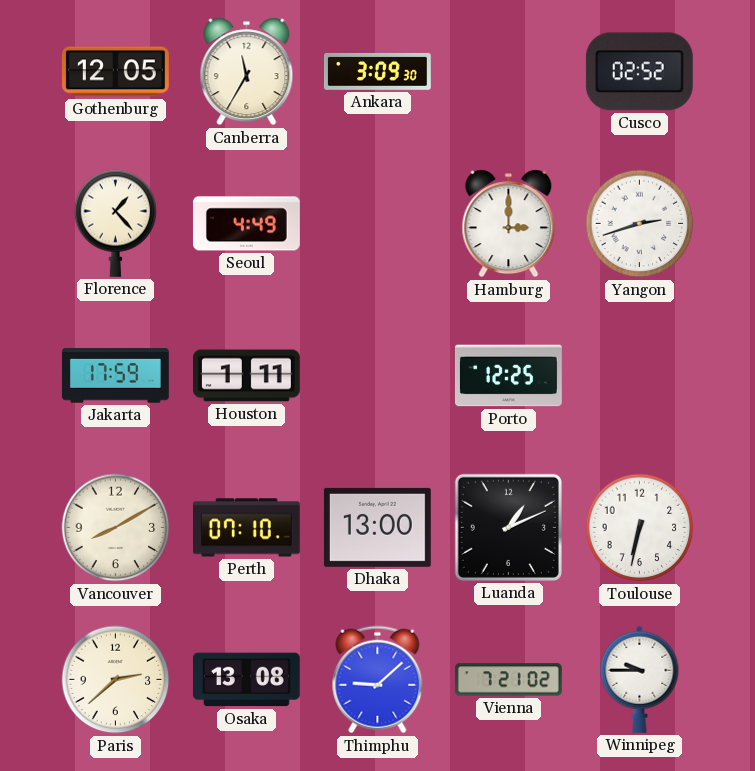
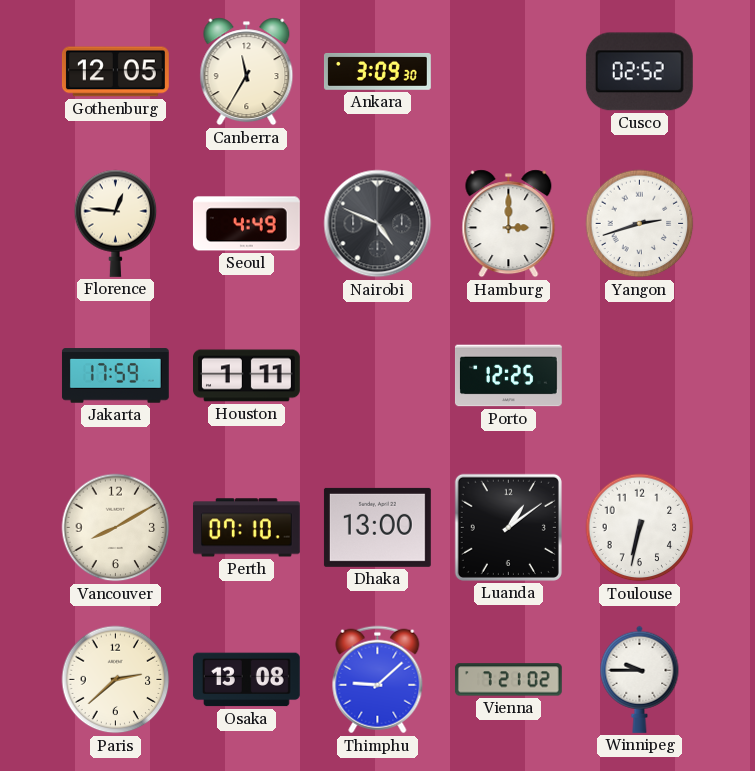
Florence: 1:23 -> 12:46 (116, 223)
Nairobi: none -> 4:49 (378, 224)
Luanda: 1:11 -> 1:09 (508, 527)
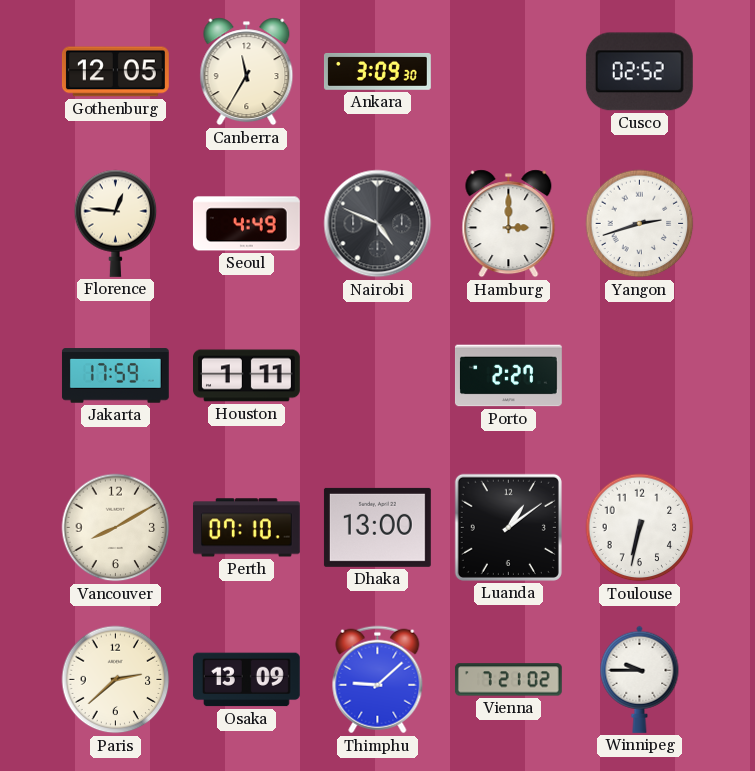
Porto: 12:25 -> 2:27 (508, 376)
Osaka: 13:08 -> 13:09 (246, 680)
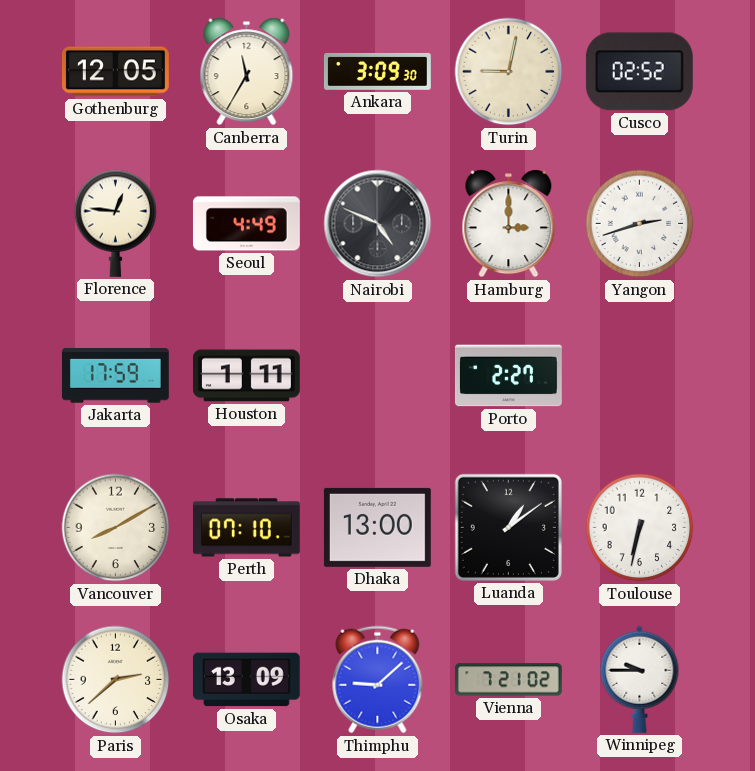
Turin: none -> 9:02 (509, 72)
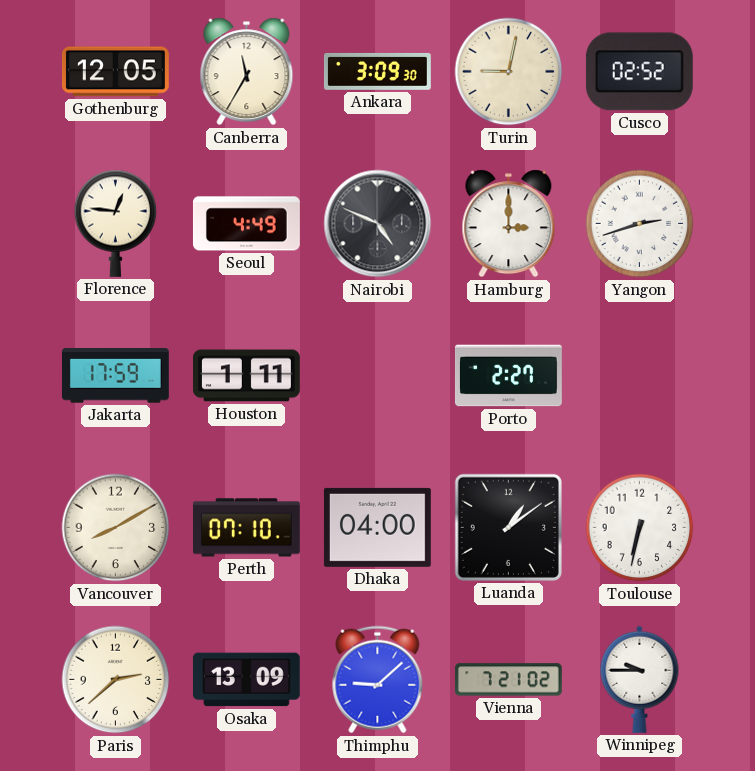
Dhaka: 13:00 -> 04:00 (377, 527)
